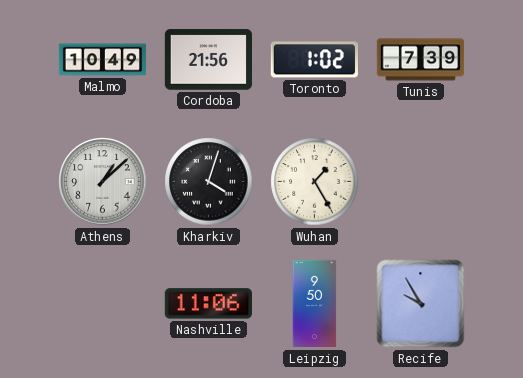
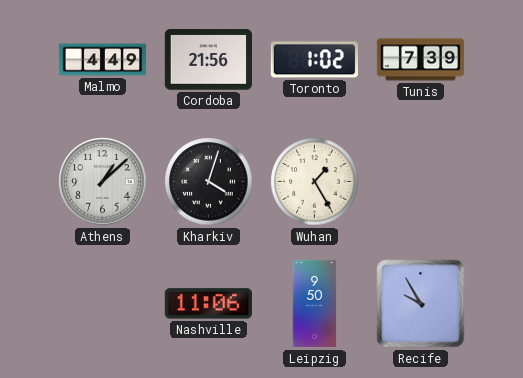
Malmo: 10:49 -> 4:49 (103, 60)
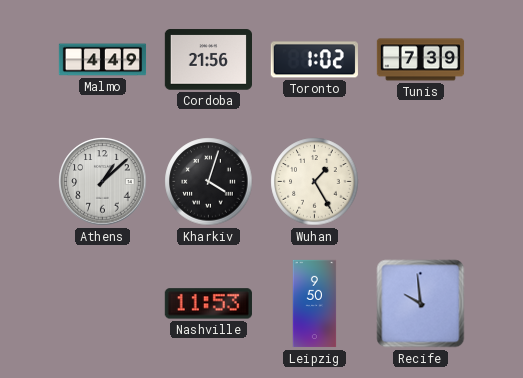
Nashville: 11:06 -> 11:53 (208, 304)
Recife: 9:55 -> 9:59 (421, 304)
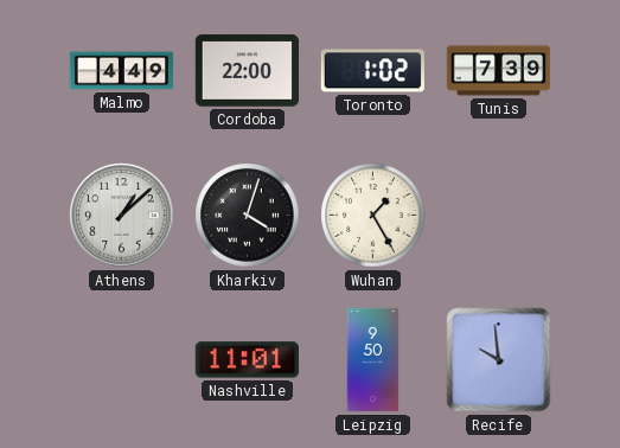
Cordoba: 21:56 -> 22:00 (247, 71)
Nashville: 11:53 -> 11:01 (247, 360)
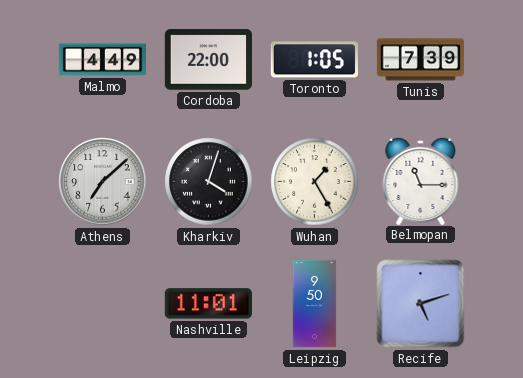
Toronto: 1:02 -> 1:05 (314, 60)
Athens: 1:08 -> 7:08 (103, 182)
Belmopan: none -> 11:15 (421, 180)
Recife: 9:59 -> 5:12 (421, 304)
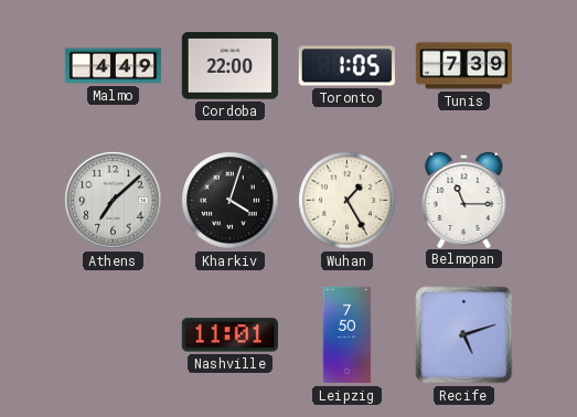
Leipzig: 9:50 -> 7:50 (348, 335)
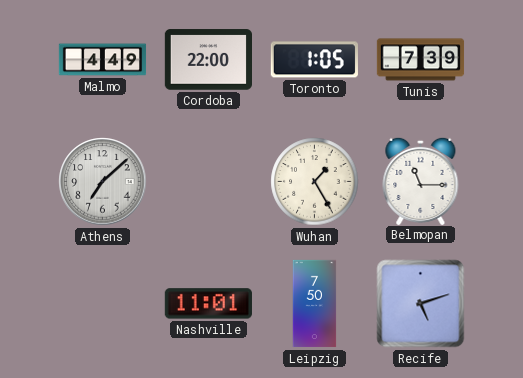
Kharkiv: 4:03 -> none (231, 201)
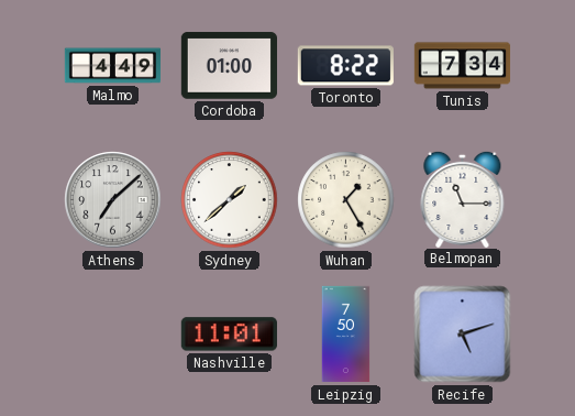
Cordoba: 22:00 -> 01:00 (229, 66)
Toronto: 1:05 -> 8:22 (345, 66)
Tunis: 7:39 -> 7:34 (463, 66)
Sydney: none -> 1:38 (230, 200)
